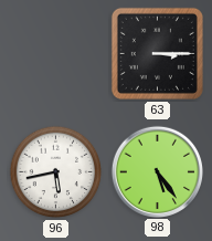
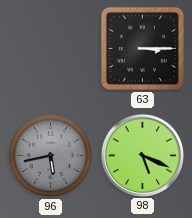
96 dial: white -> grey (51, 156)
98: 5:24 -> 5:19 (142, 155)
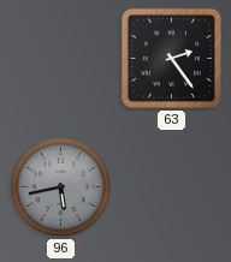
63: 3:15 -> 2:24 (171, 58)
98: 5:19 -> none (142, 155)
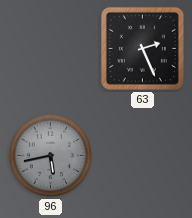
63: 2:24 -> 2:26 (142, 48)
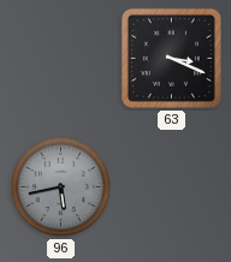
63: 2:26 -> 3:19 (171, 58)
